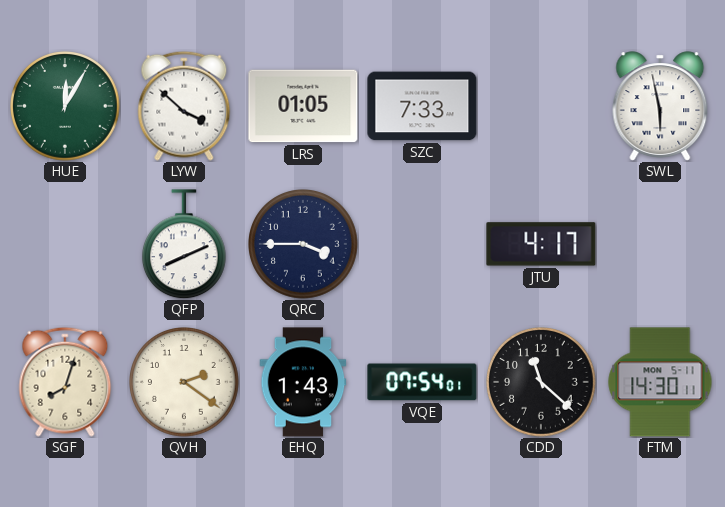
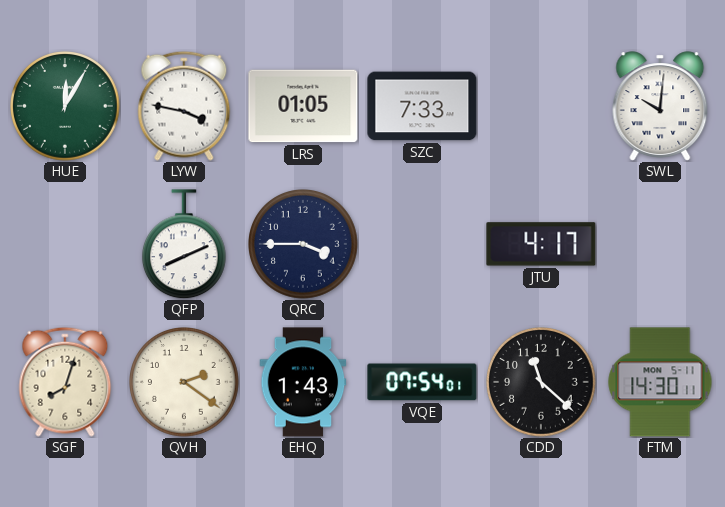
LYW: 3:52 -> 3:47 (184, 106)
SWL: 5:58 -> 10:01 (660, 106)
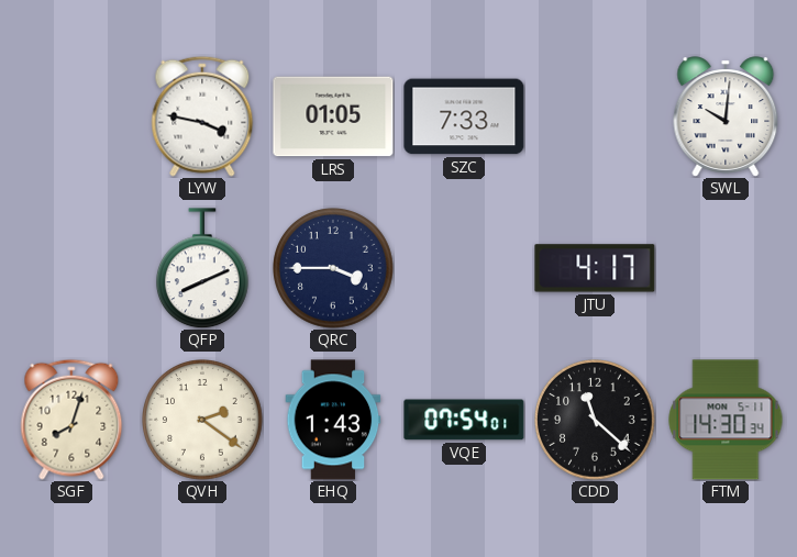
HUE: 12:05 -> none (66, 107)
FTM: 14:30:11 -> 14:30:34 (726, 420)
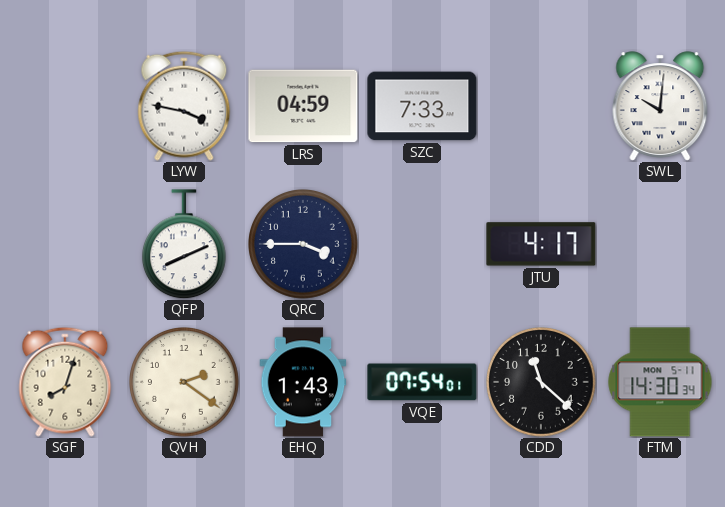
LRS: 01:05 -> 04:59 (303, 106)
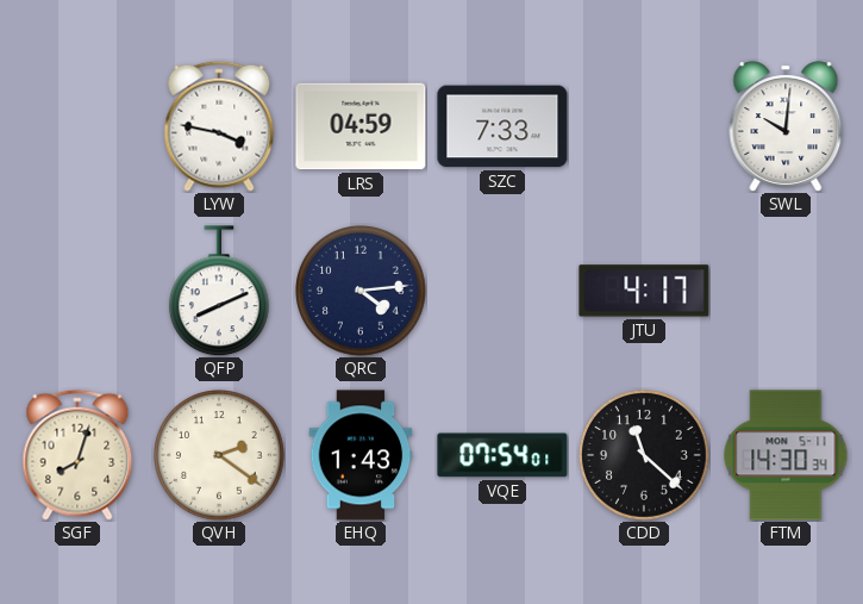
QRC: 3:45 -> 4:14 (362, 292)
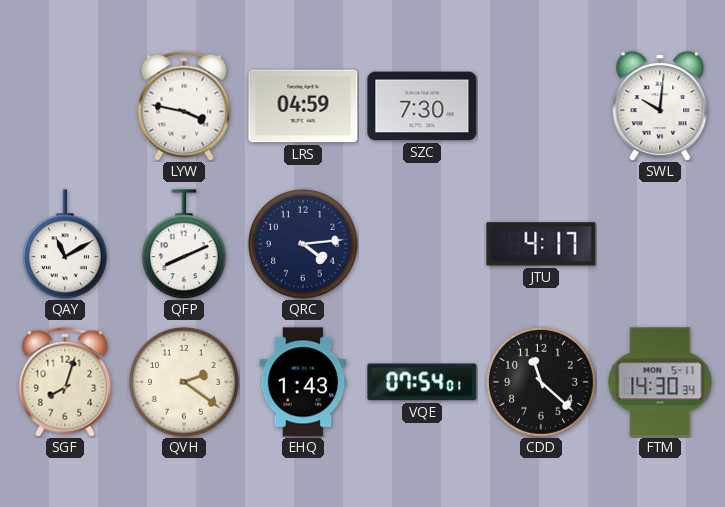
SZC: 7:33 -> 7:30 (422, 106)
QAY: none -> 11:10 (66, 244)
